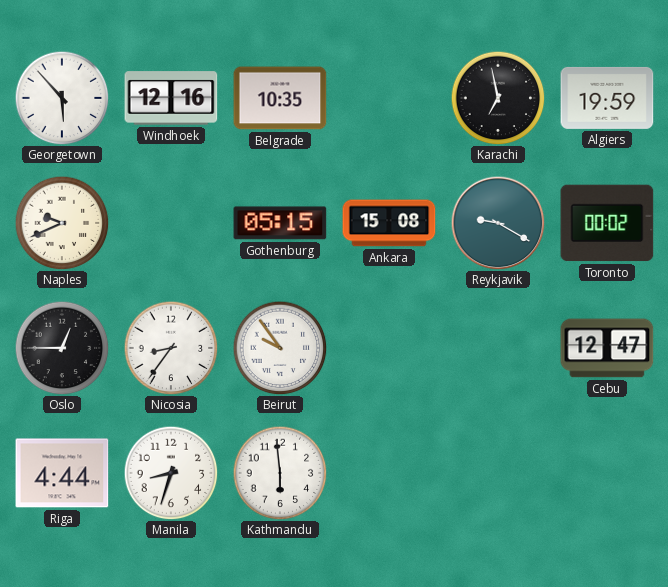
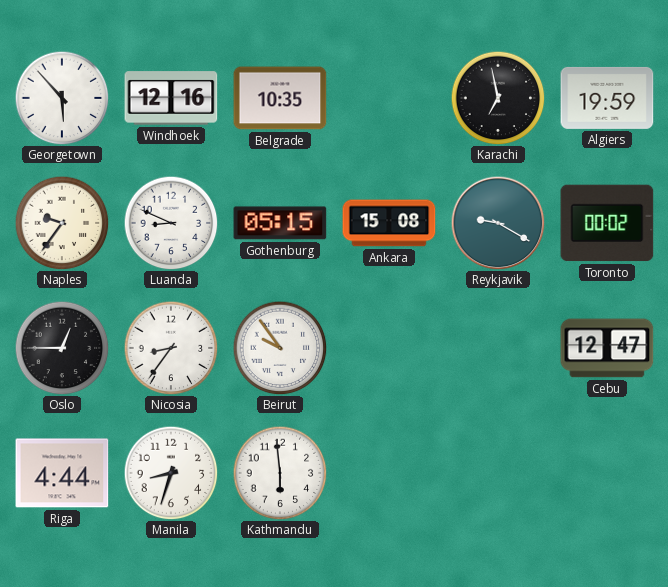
Naples: 9:41 -> 9:36 (62, 223)
Luanda: none -> 8:49 (171, 223)
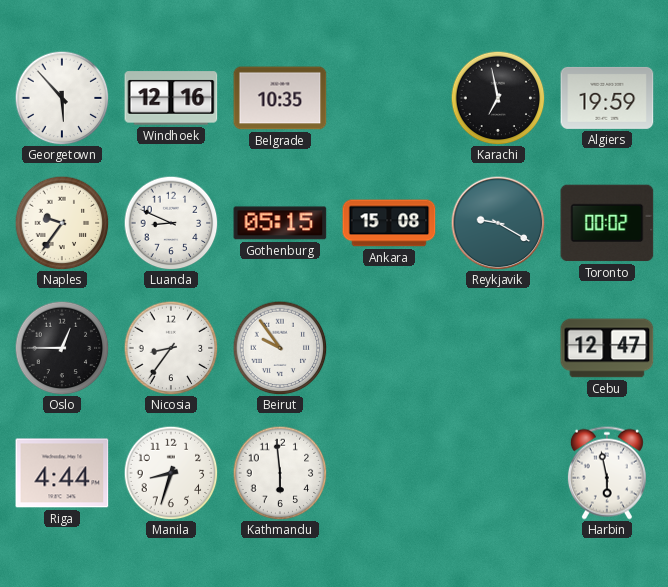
Harbin: none -> 5:58 (607, 473)
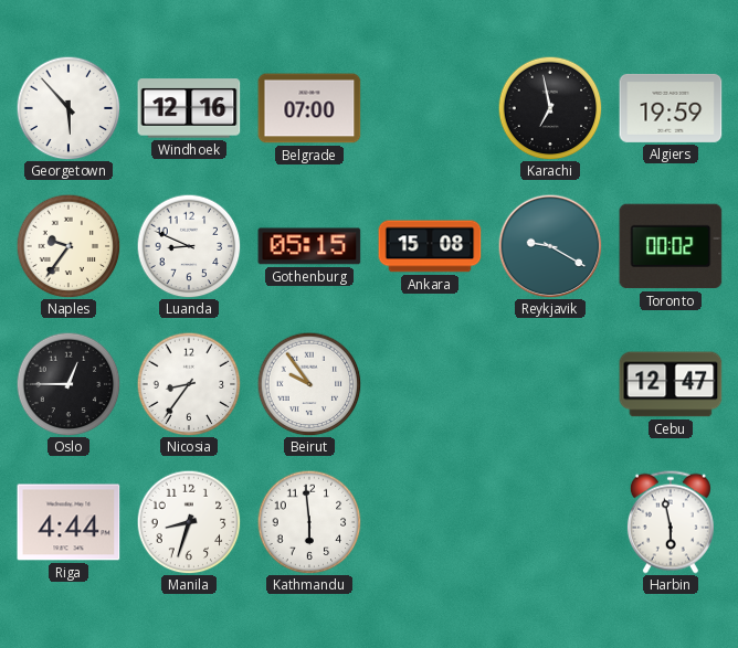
Belgrade: 10:35 -> 07:00 (309, 108)
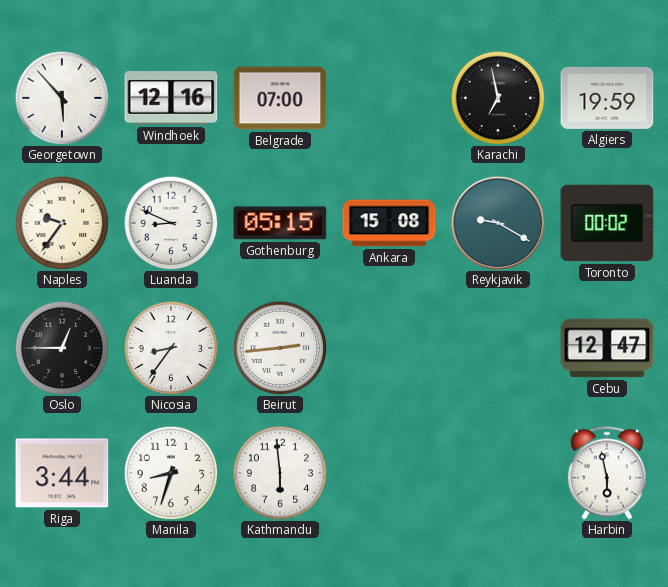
Beirut: 9:54 -> 2:44 (280, 348)
Riga: 4:44 -> 3:44 (62, 473)
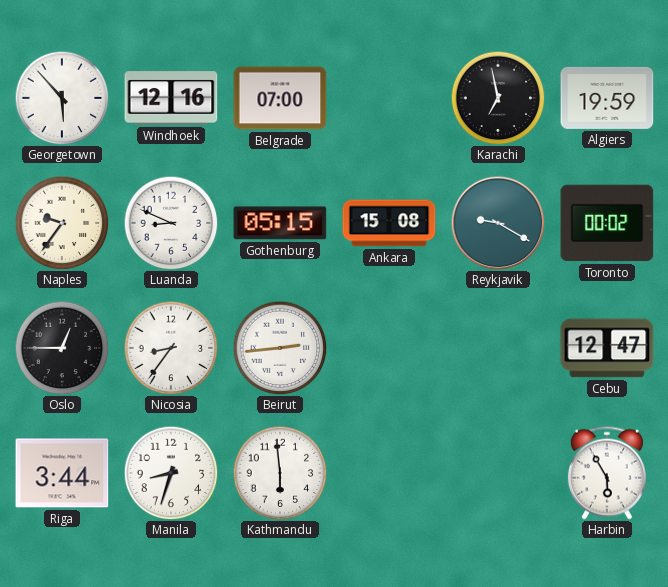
Harbin: 5:58 -> 5:55 (607, 473)
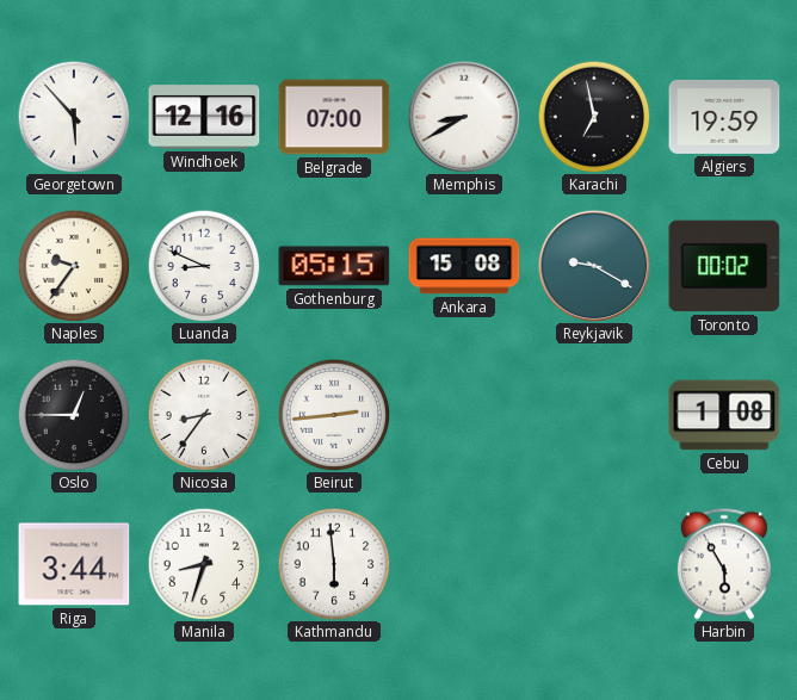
Memphis: none -> 8:40 (464, 117)
Cebu: 12:47 -> 1:08 (724, 415)
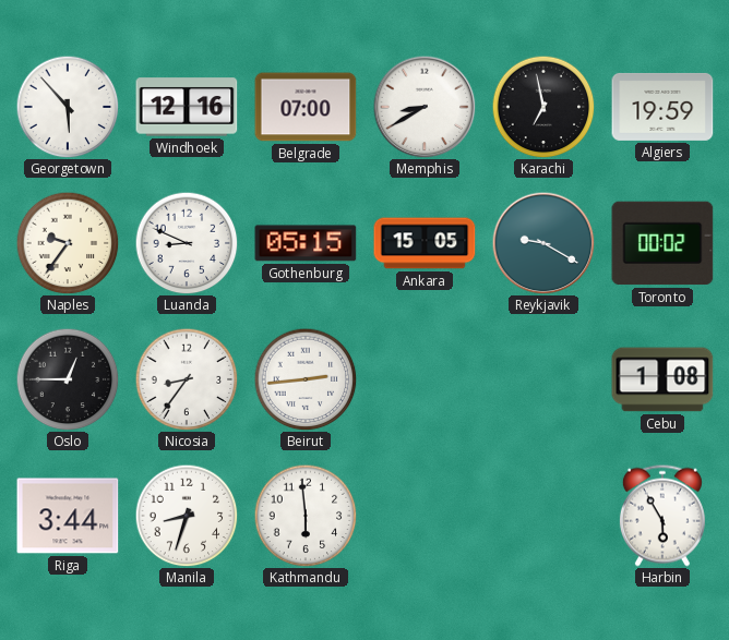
Ankara: 15:08 -> 15:05 (425, 243)
